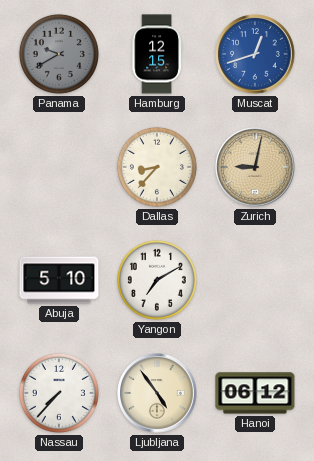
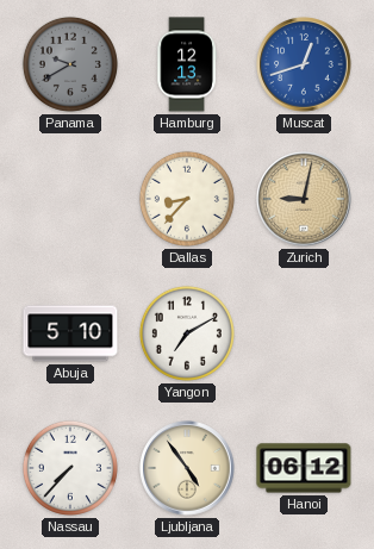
Hamburg: 12:15 -> 12:13 (187, 64)
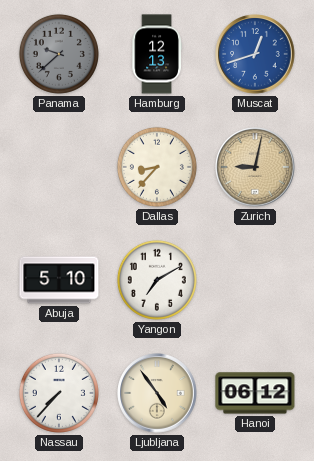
Panama: 9:40 -> 9:38 (59, 54)
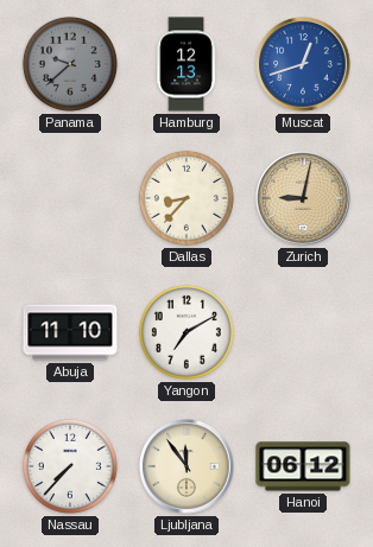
Abuja: 5:10 -> 11:10 (70, 332)
Ljubljana: 4:54 -> 11:54 (186, 466)
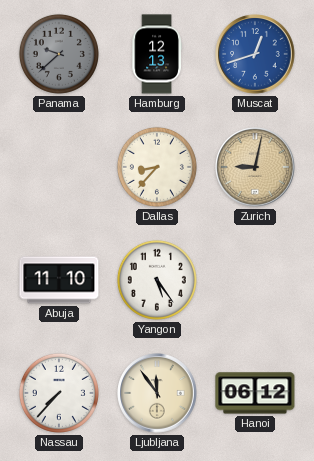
Yangon: 7:10 -> 5:24 (157, 280)
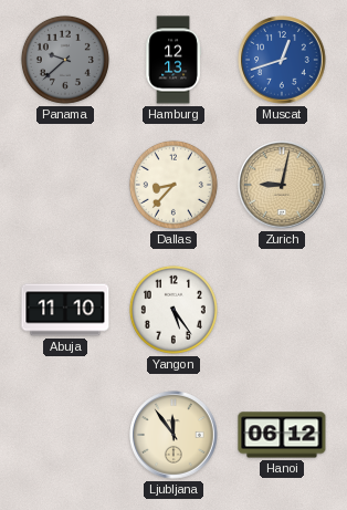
Nassau: 7:37 -> none (59, 393)
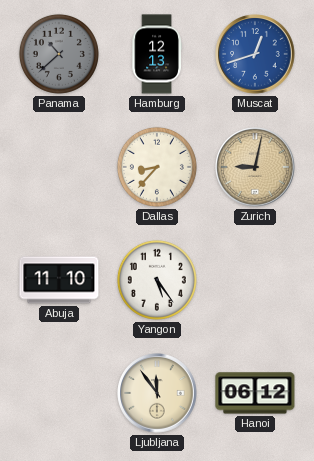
Panama: 9:38 -> 10:38 (59, 54)
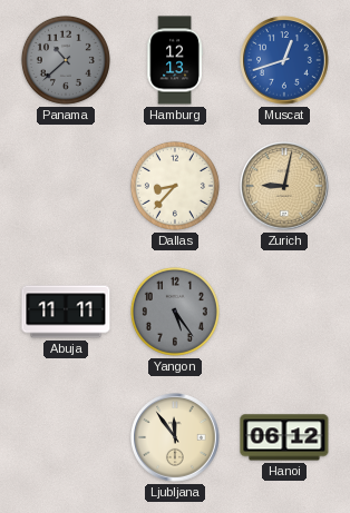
Abuja: 11:10 -> 11:11 (66, 312)
Yangon dial: white -> grey (175, 312)
